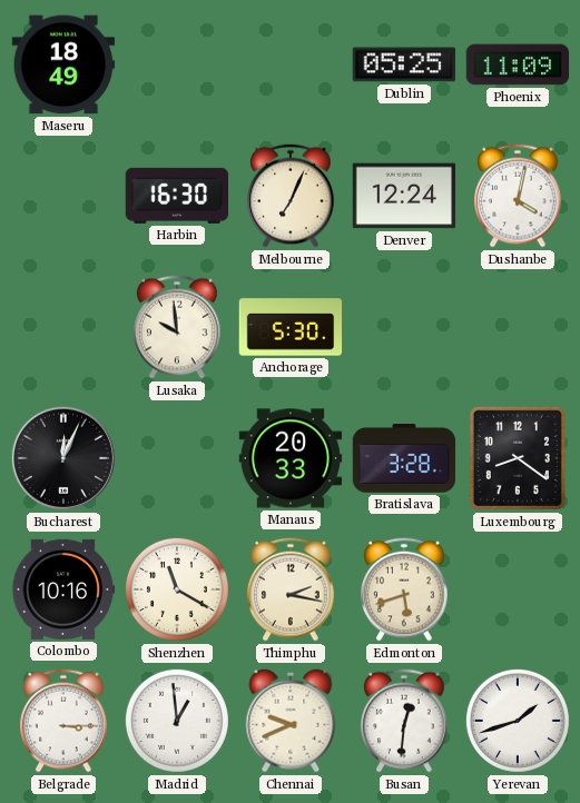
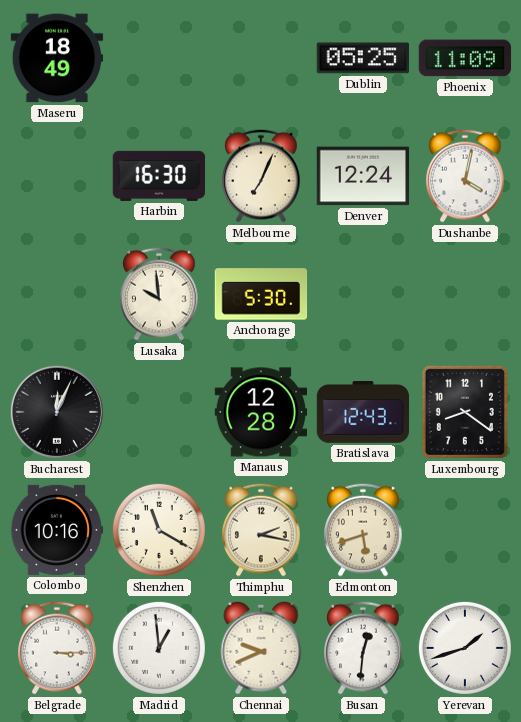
Manaus: 20:33 -> 12:28 (261, 412)
Bratislava: 3:28 -> 12:43 (363, 413)
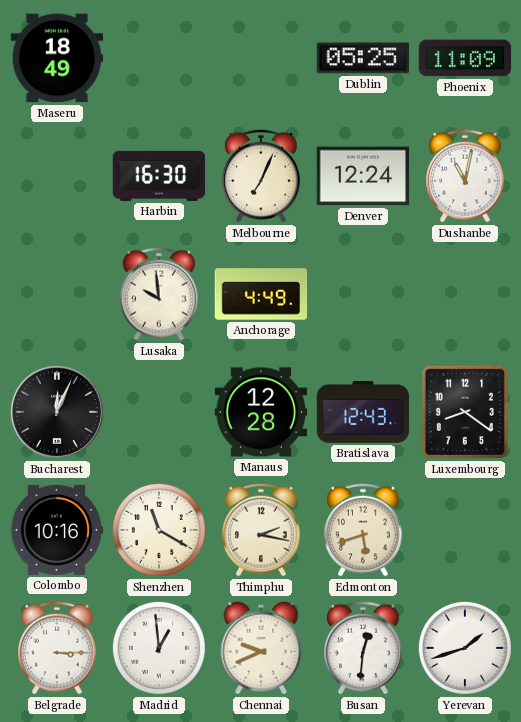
Dushanbe: 4:02 -> 11:02 (465, 176)
Anchorage: 5:30 -> 4:49 (261, 294)
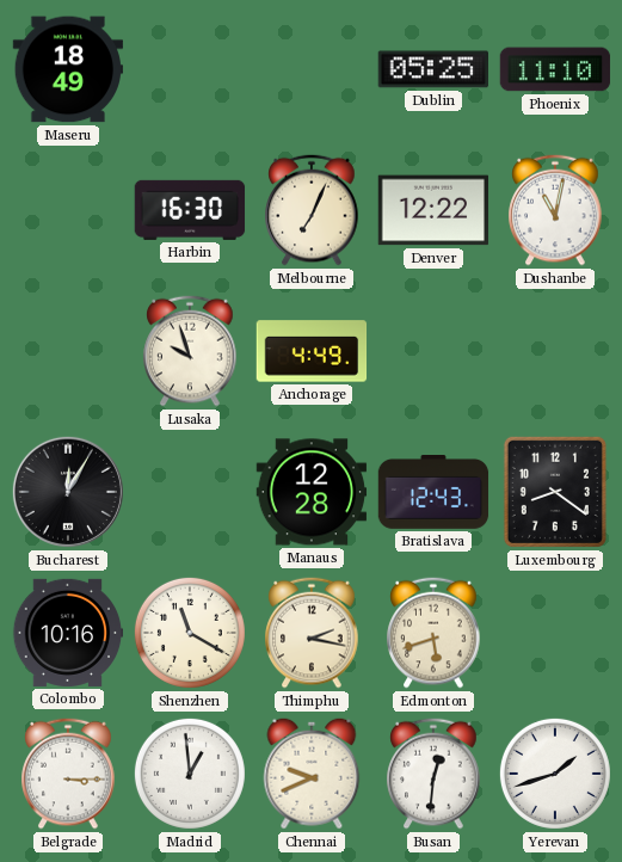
Phoenix: 11:09 -> 11:10 (555, 69)
Denver: 12:24 -> 12:22 (433, 210)
Lusaka: 9:59 -> 9:57 (190, 351)
Bucharest: 12:04 -> 12:05 (68, 492)
